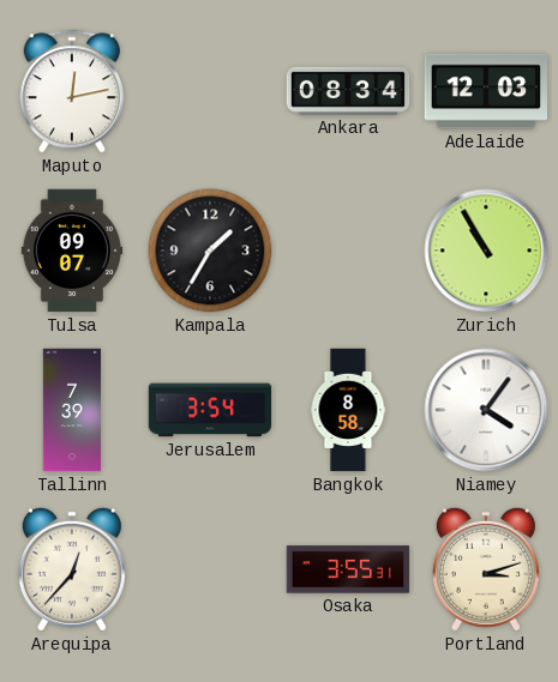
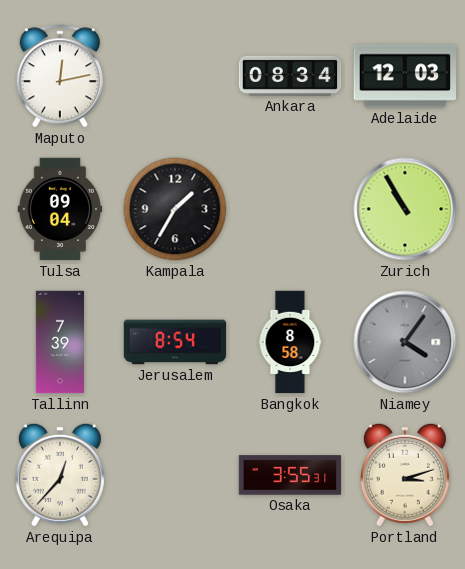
Tulsa: 09:07 -> 09:04 (60, 209)
Jerusalem: 3:54 -> 8:54 (175, 342)
Niamey dial: white -> grey (405, 342)
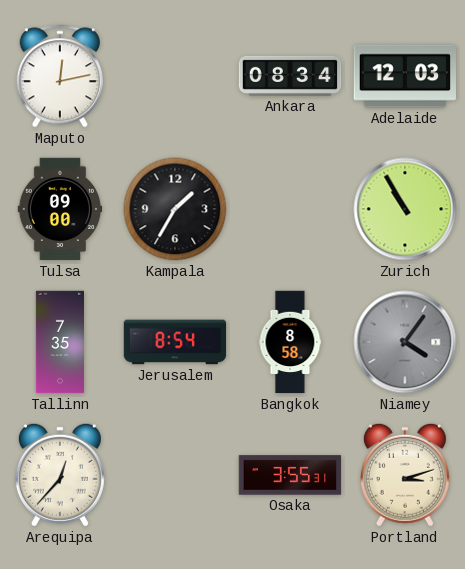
Tulsa: 09:04 -> 09:00 (60, 209)
Tallinn: 7:39 -> 7:35 (59, 342)
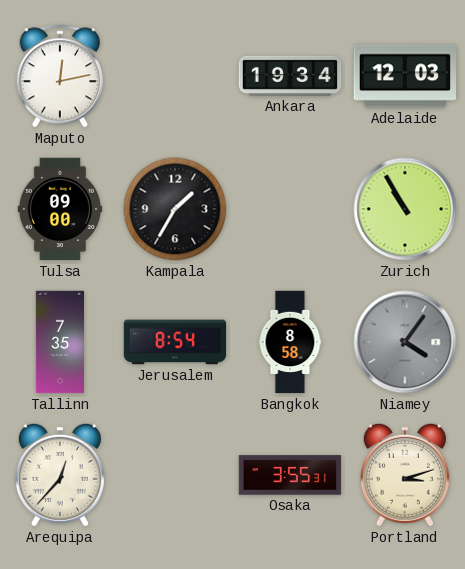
Ankara: 08:34 -> 19:34 (290, 76)
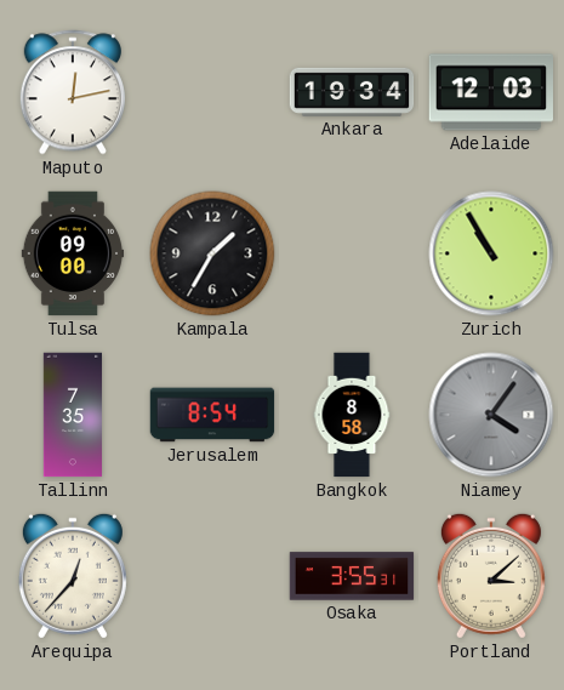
Portland: 3:12 -> 3:08 (491, 576)
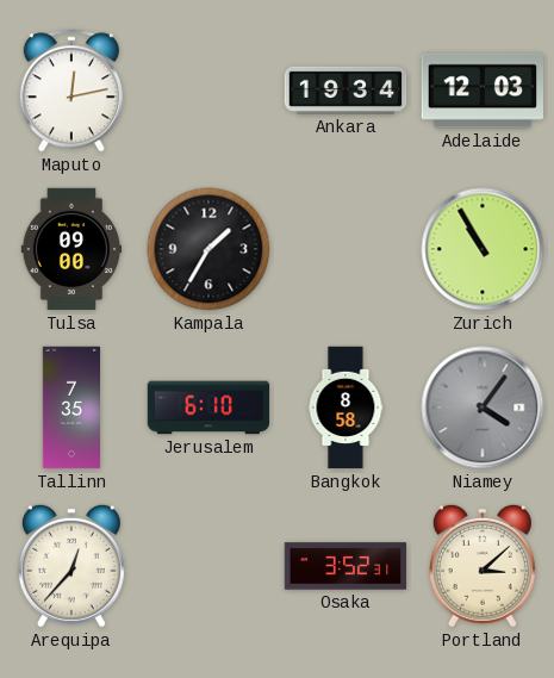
Jerusalem: 8:54 -> 6:10 (208, 408)
Osaka: 3:55 -> 3:52 (346, 566)
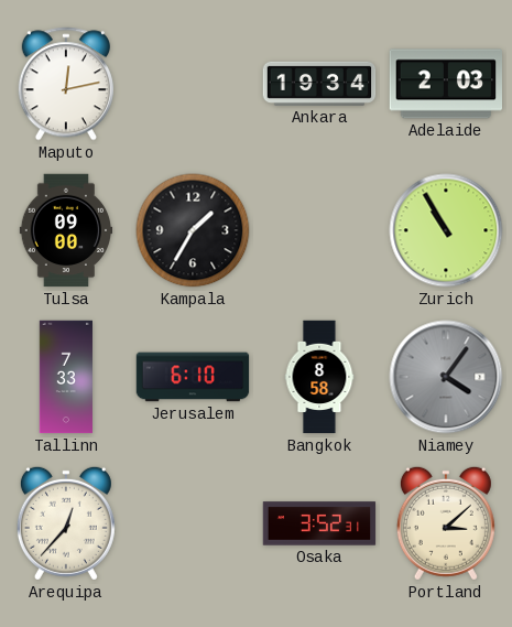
Adelaide: 12:03 -> 2:03 (445, 84)
Tallinn: 7:35 -> 7:33 (65, 377)
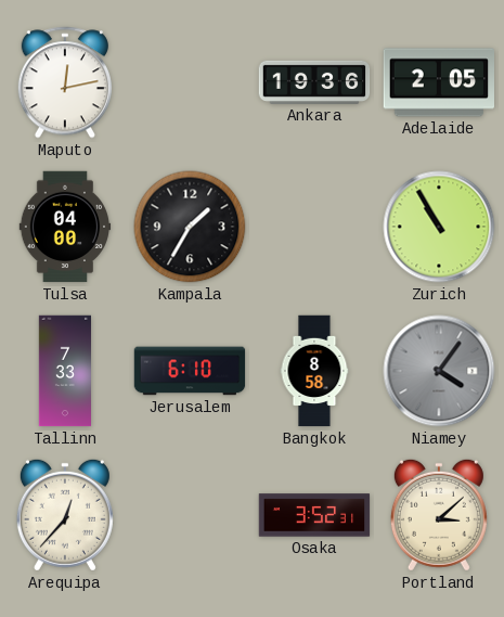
Ankara: 19:34 -> 19:36 (314, 82)
Adelaide: 2:03 -> 2:05 (438, 82)
Tulsa: 09:00 -> 04:00 (65, 227)
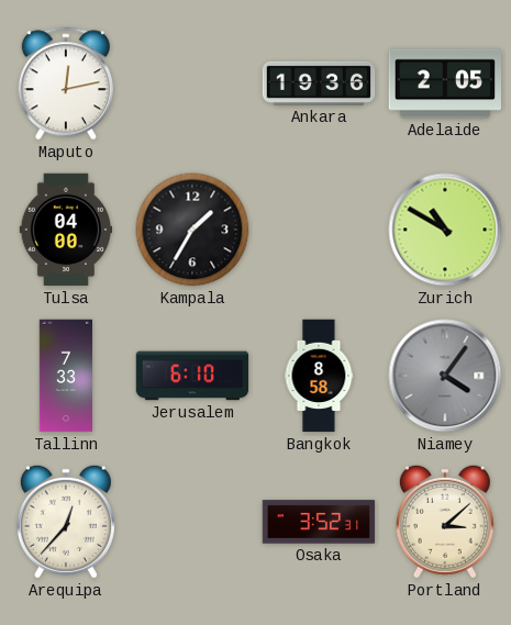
Zurich: 10:55 -> 10:50 (445, 230)
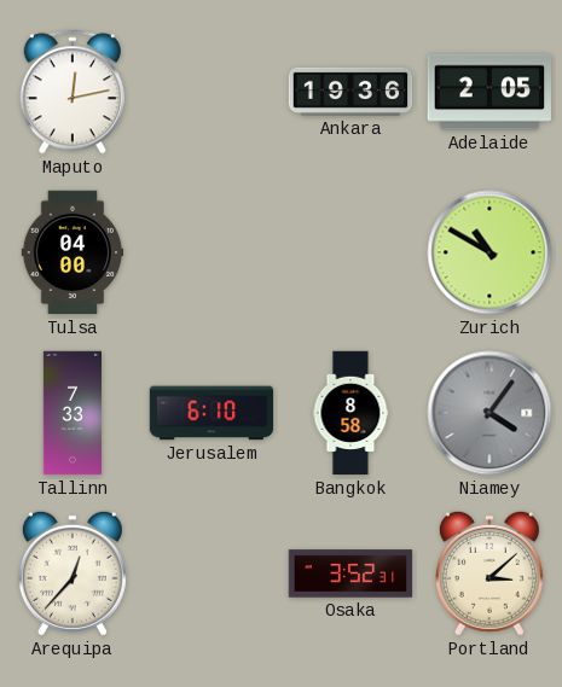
Kampala: 1:35 -> none (192, 230)
